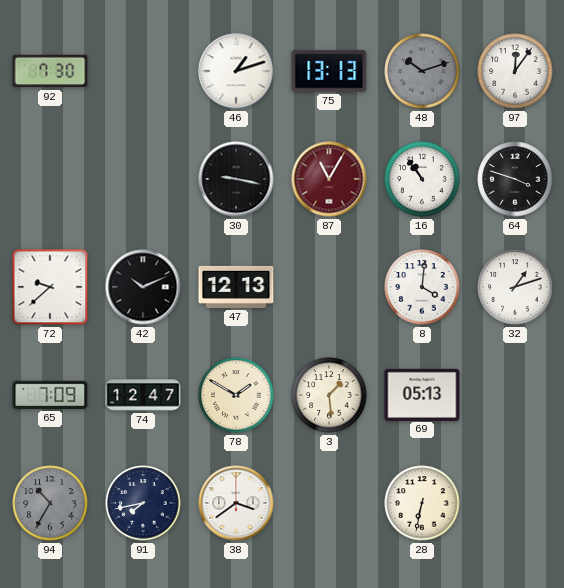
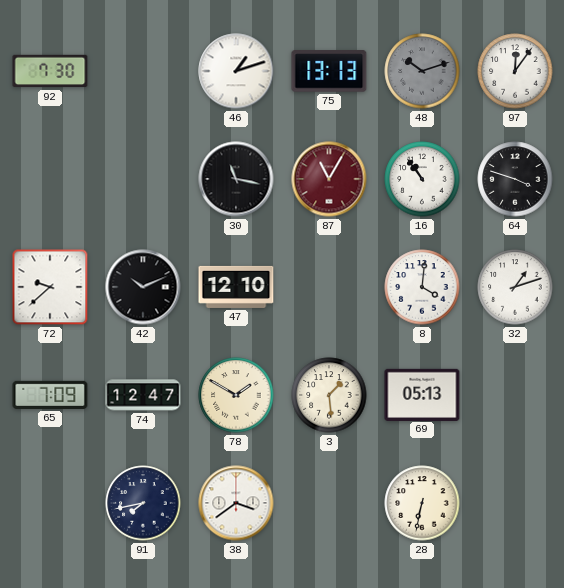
30: 9:17 -> 11:17 (236, 179)
47: 12:13 -> 12:10 (236, 287)
94: 10:35 -> none (50, 503)
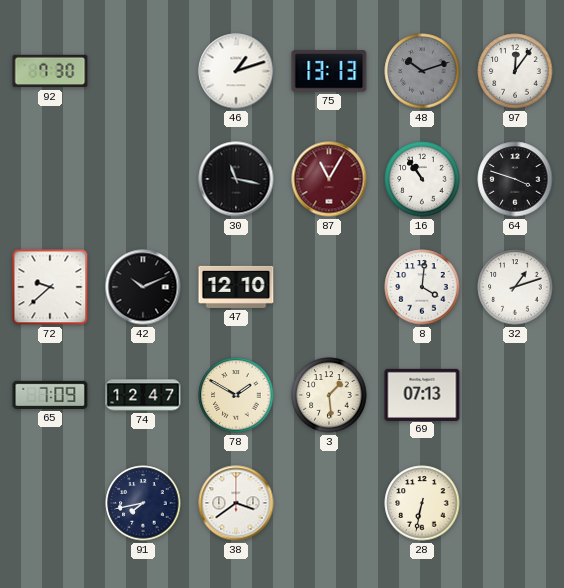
69: 05:13 -> 07:13 (422, 394)
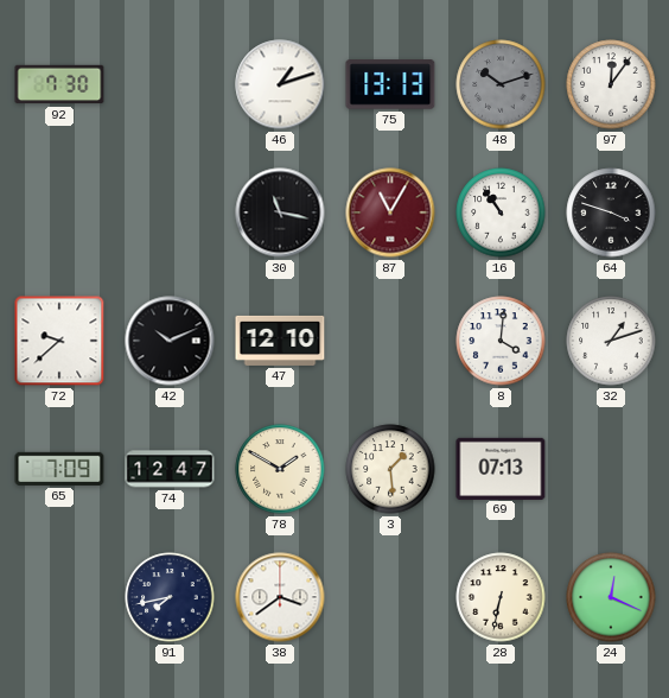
24: none -> 12:19 (611, 597)
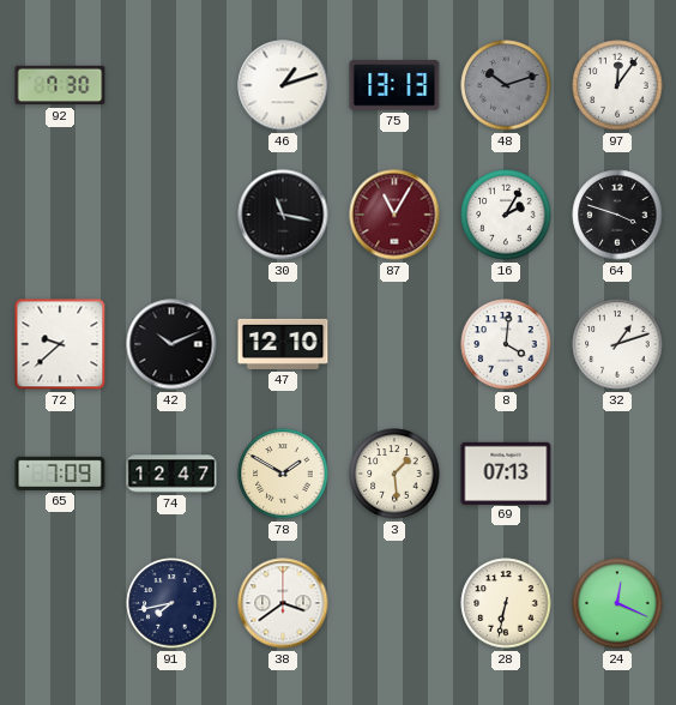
16: 10:54 -> 2:05 (506, 215)
